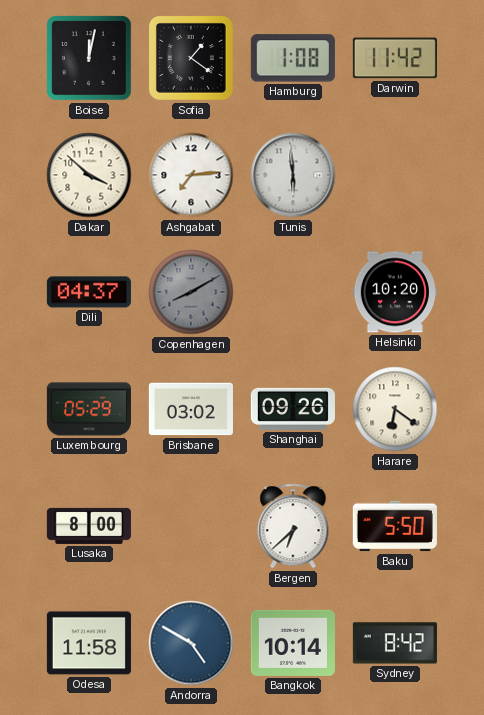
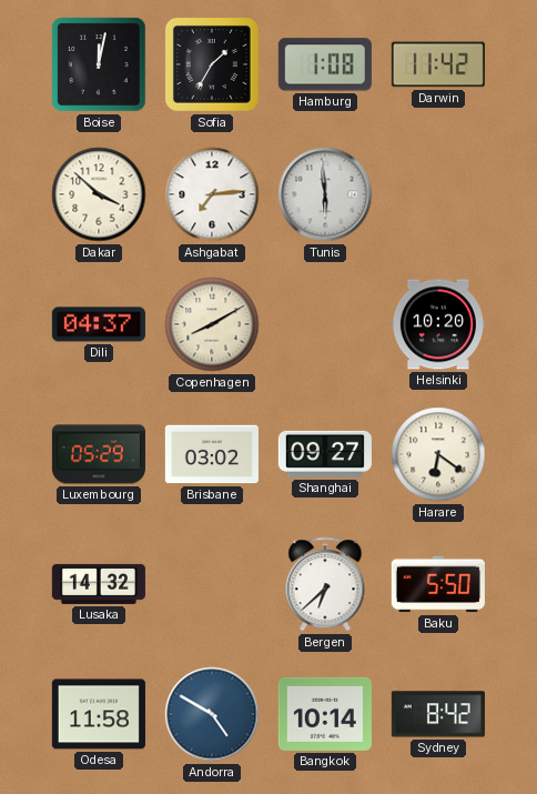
Sofia: 1:21 -> 1:35 (212, 64)
Copenhagen dial: grey -> cream (212, 324)
Shanghai: 09:26 -> 09:27 (325, 454)
Lusaka: 8:00 -> 14:32 (99, 584)
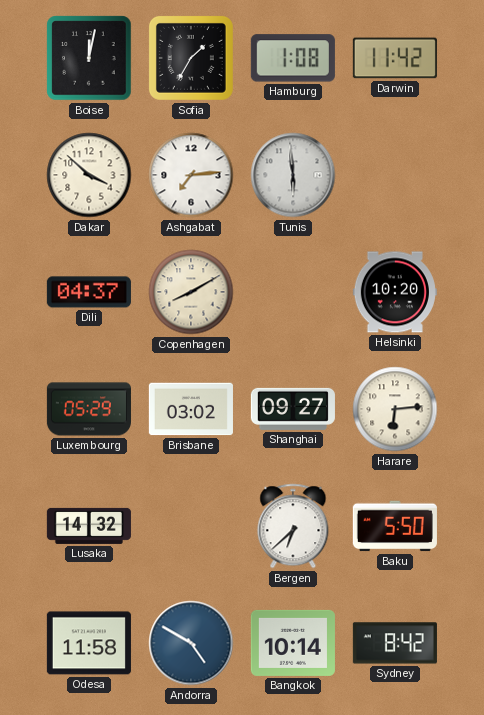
Harare: 6:21 -> 6:14 (395, 409)
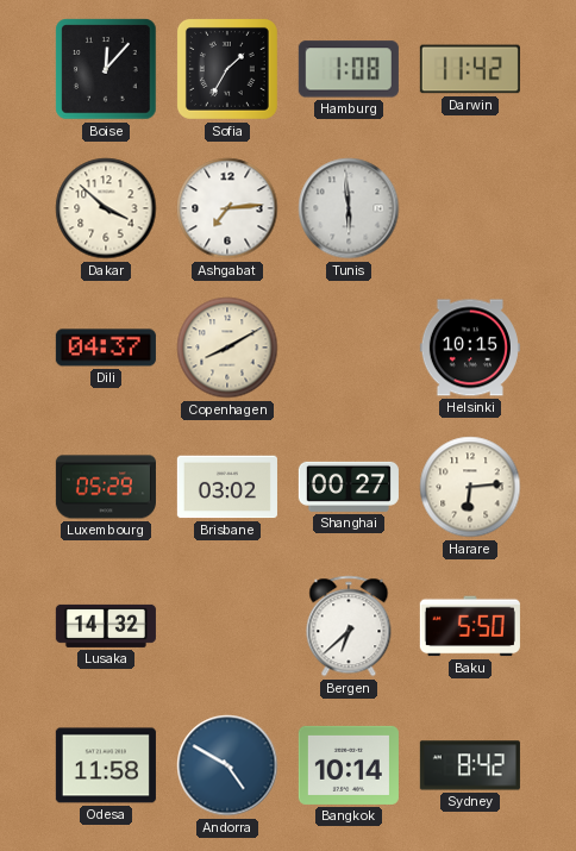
Boise: 12:02 -> 12:07 (106, 69)
Helsinki: 10:20 -> 10:15 (470, 348)
Shanghai: 09:27 -> 00:27 (349, 487)
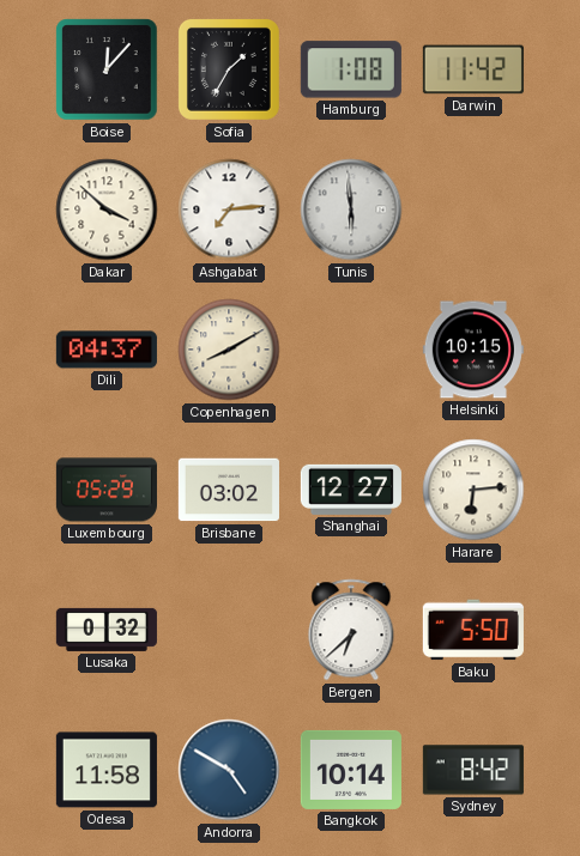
Shanghai: 00:27 -> 12:27 (351, 490)
Lusaka: 14:32 -> 0:32 (107, 630)
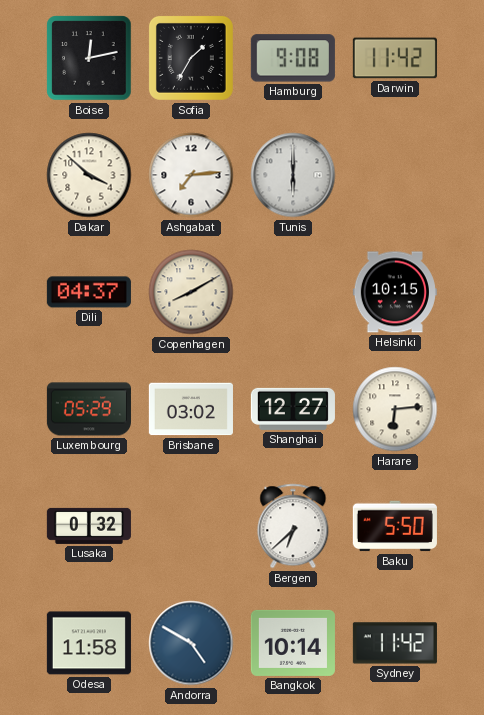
Boise: 12:07 -> 12:13 (89, 58)
Hamburg: 1:08 -> 9:08 (293, 58)
Tunis: 5:59 -> 6:00 (293, 175)
Sydney: 8:42 -> 11:42 (395, 643)
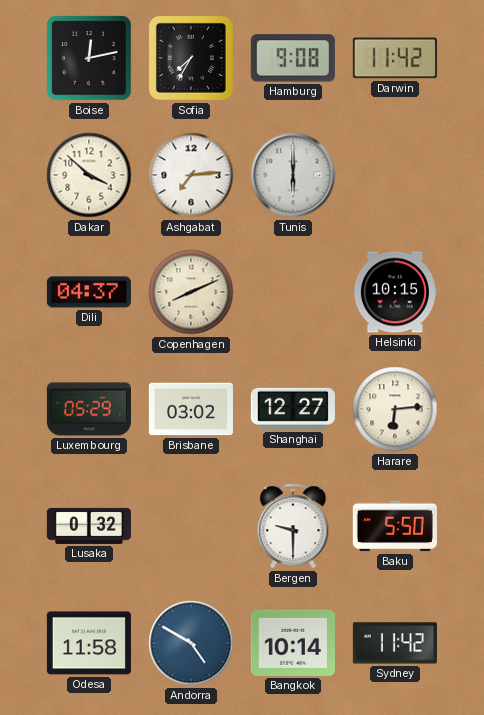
Sofia: 1:35 -> 7:35 (191, 58)
Copenhagen: 8:10 -> 8:11 (191, 292)
Bergen: 6:38 -> 9:30 (293, 526)
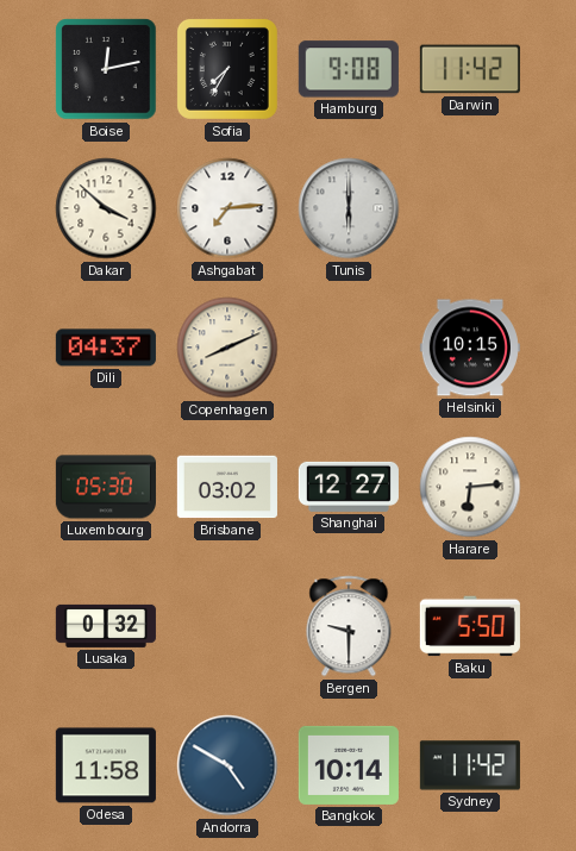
Luxembourg: 05:29 -> 05:30 (106, 487)
